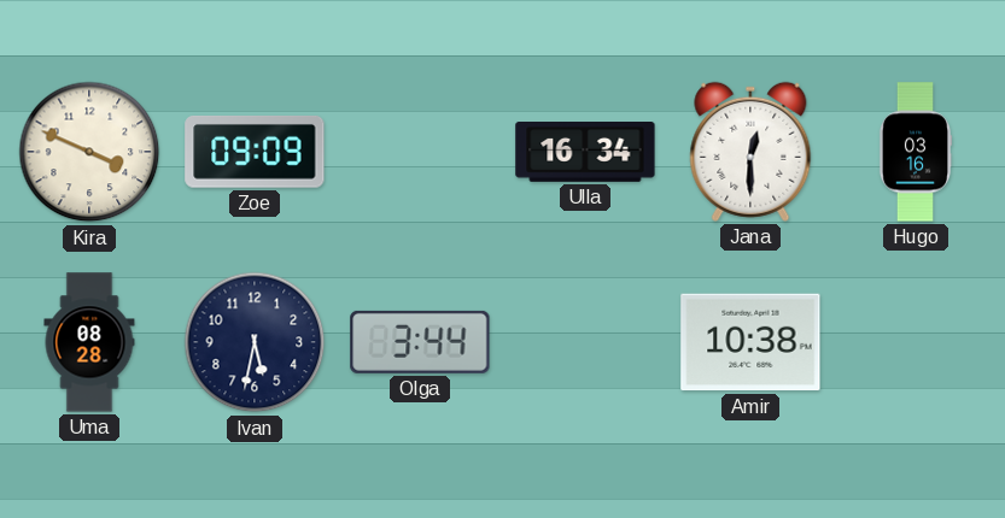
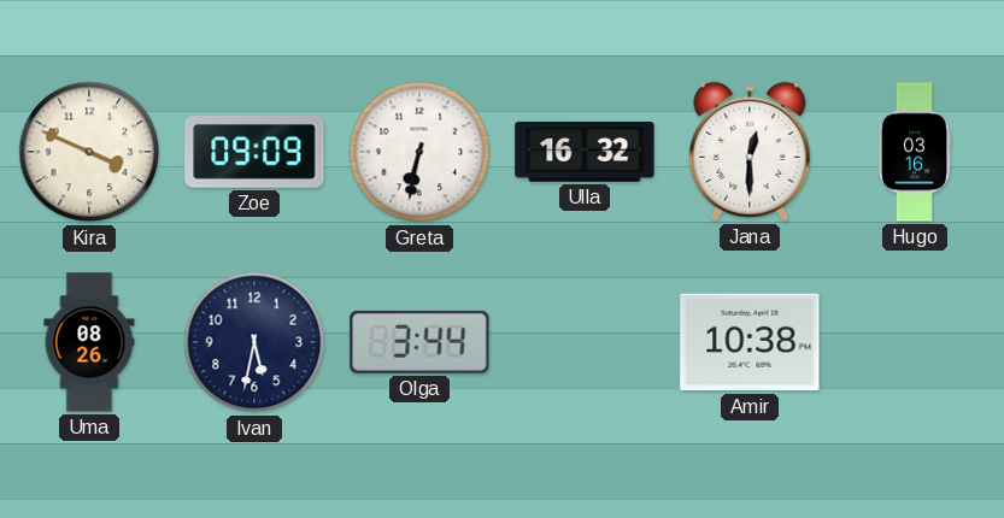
Greta: none -> 6:32 (419, 152)
Ulla: 16:34 -> 16:32 (585, 153)
Uma: 08:28 -> 08:26 (89, 342)
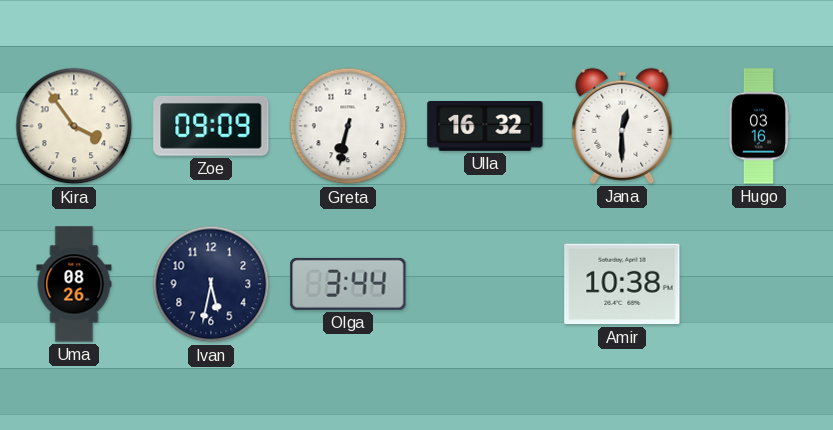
Kira: 3:49 -> 3:54 (74, 126)
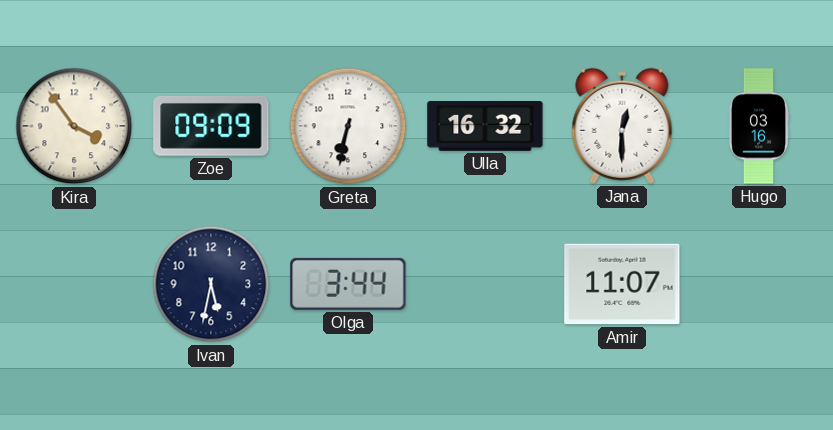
Uma: 08:26 -> none (74, 284)
Amir: 10:38 -> 11:07 (622, 284)
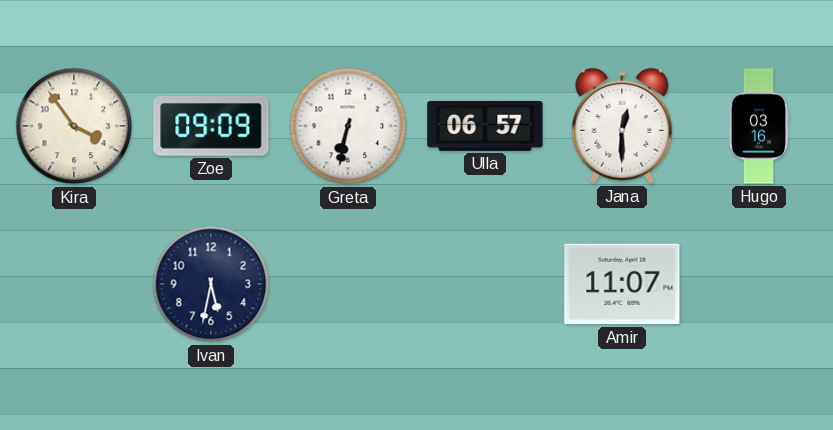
Ulla: 16:32 -> 06:57 (485, 127)
Olga: 3:44 -> none (348, 284)
